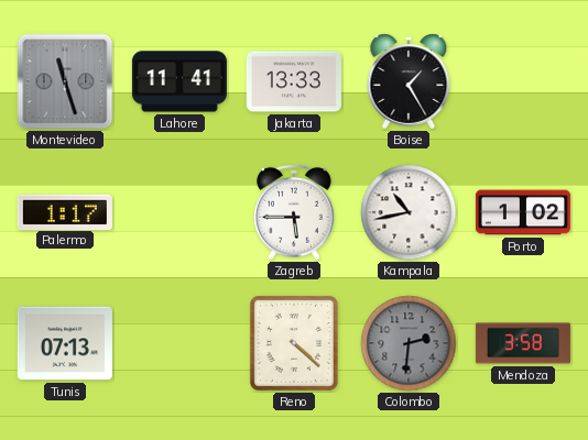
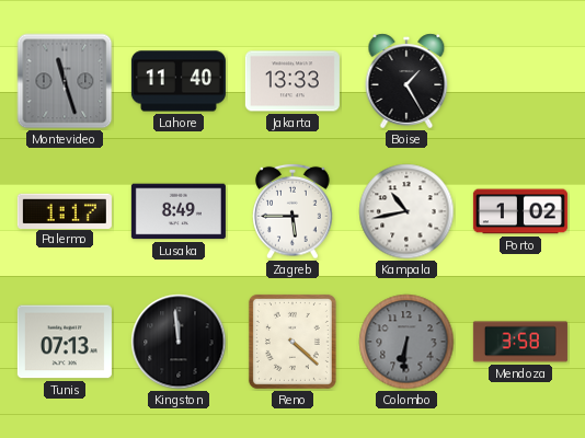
Lahore: 11:41 -> 11:40 (179, 81)
Lusaka: none -> 8:49 (179, 211)
Kingston: none -> 11:59 (179, 342)
Colombo: 2:31 -> 6:31 (406, 342)
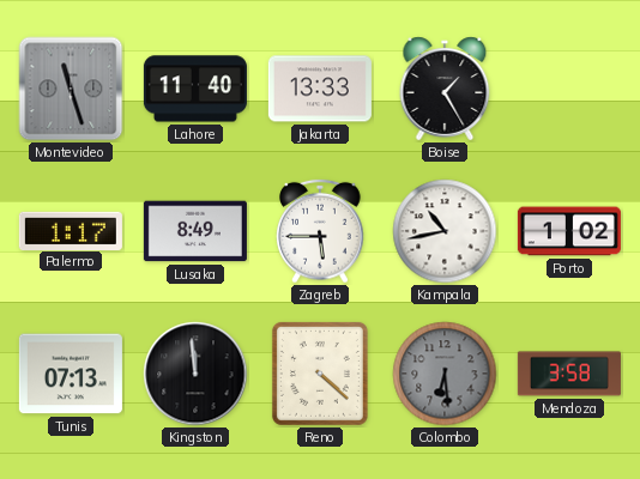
Colombo: 6:31 -> 6:29 (445, 374)
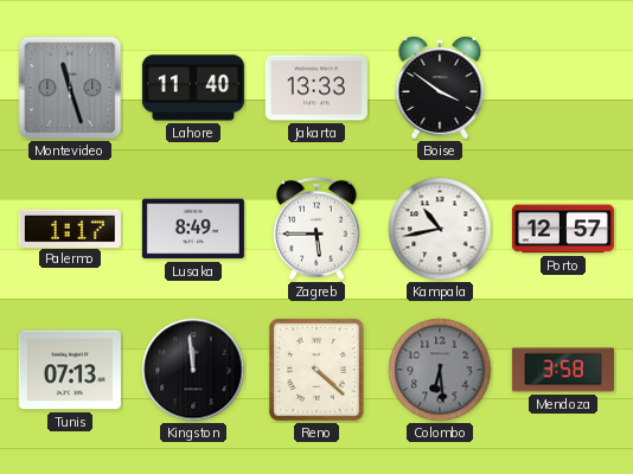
Boise: 1:25 -> 3:51 (440, 88)
Porto: 1:02 -> 12:57 (563, 229)
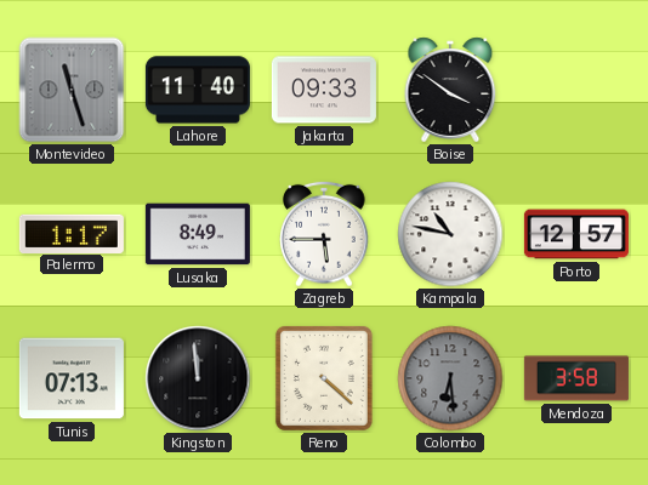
Jakarta: 13:33 -> 09:33 (324, 90)
Kampala: 10:43 -> 10:47 (450, 234)
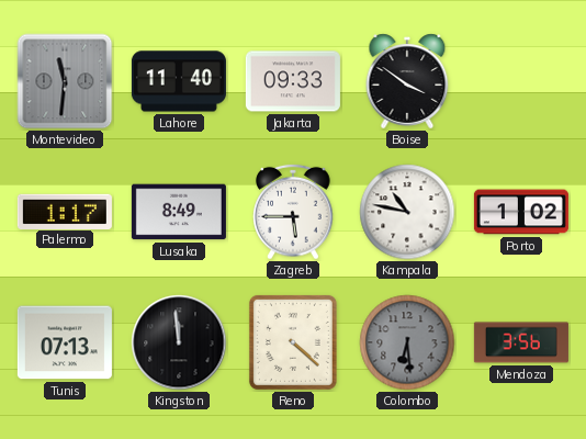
Montevideo: 11:27 -> 11:31 (65, 81)
Porto: 12:57 -> 1:02 (521, 212)
Mendoza: 3:58 -> 3:56 (521, 342)
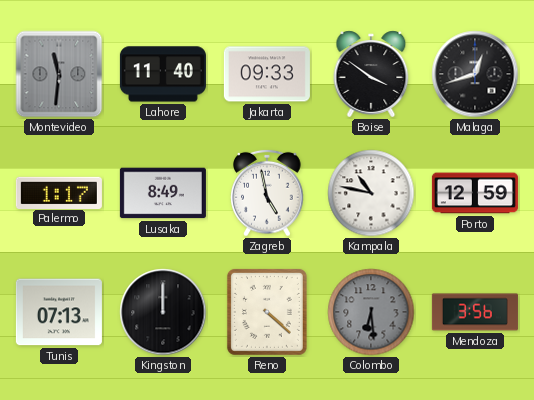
Malaga: none -> 12:42 (475, 74)
Zagreb: 5:45 -> 4:58 (267, 193)
Porto: 1:02 -> 12:59 (475, 193)
Kingston: 11:59 -> 12:00 (163, 312)
